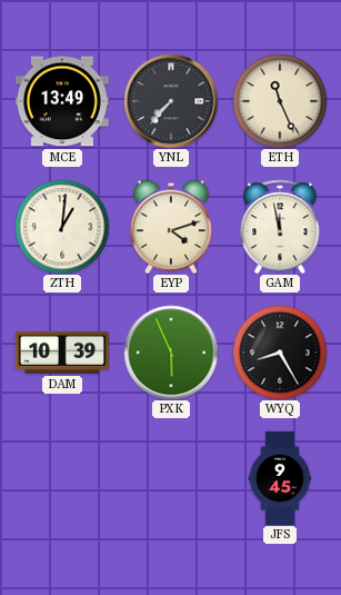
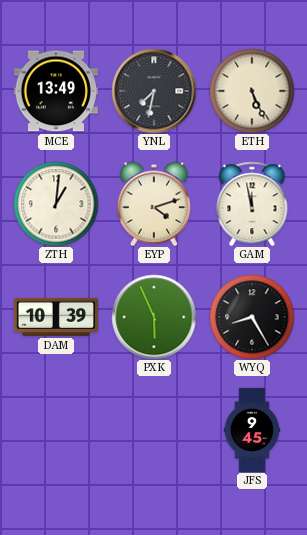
YNL: 7:37 -> 7:32 (154, 91)
ETH: 11:26 -> 5:26 (252, 91)
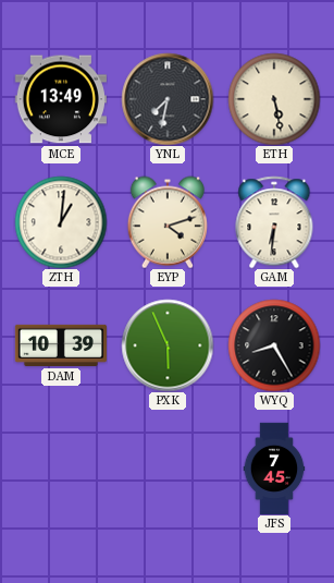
ETH: 5:26 -> 5:28 (274, 99)
GAM: 11:58 -> 6:31 (274, 222)
JFS: 9:45 -> 7:45 (274, 469)
